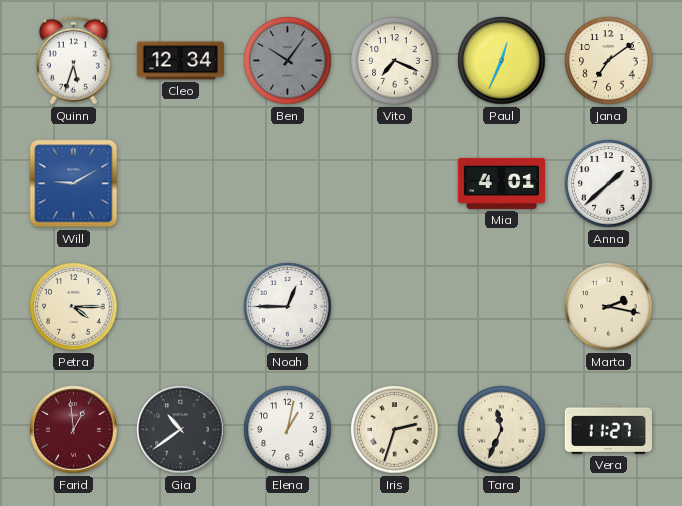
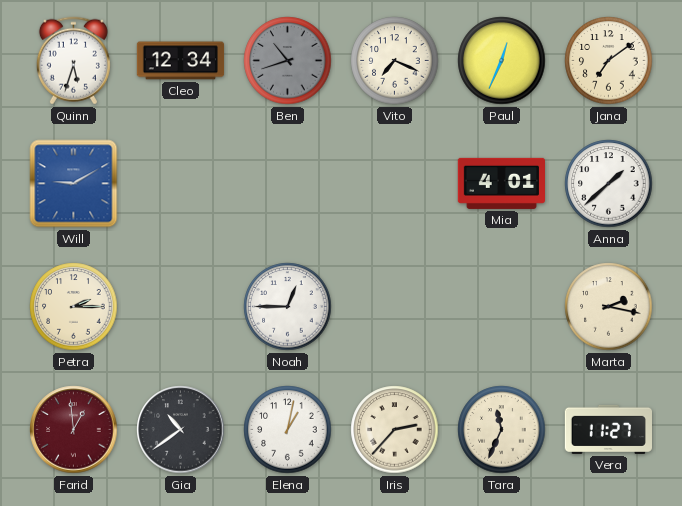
Ben: 10:06 -> 10:42 (288, 61)
Petra: 4:15 -> 2:15 (74, 307)
Iris: 2:33 -> 2:37 (395, 430)
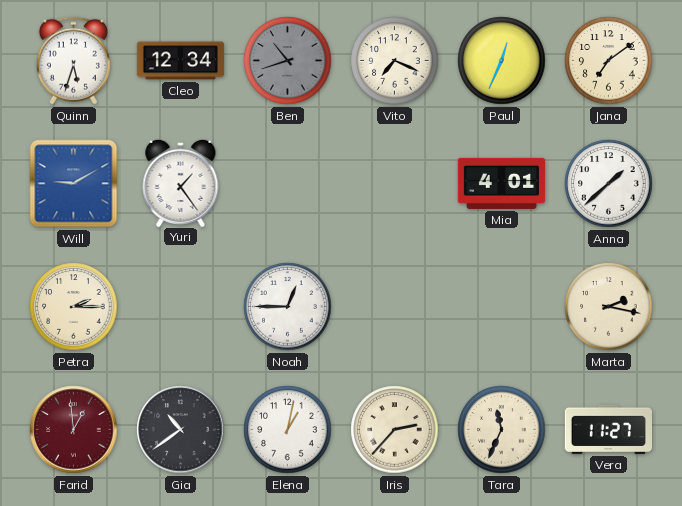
Yuri: none -> 1:24 (181, 182)
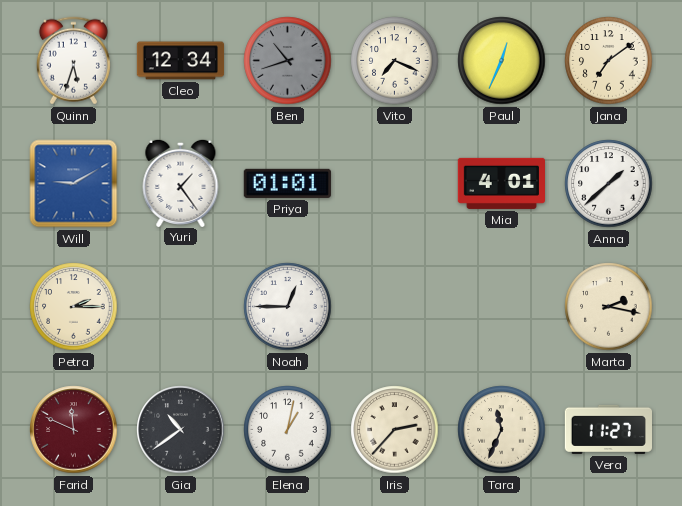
Priya: none -> 01:01 (287, 183)
Farid: 12:59 -> 11:49 (74, 430)
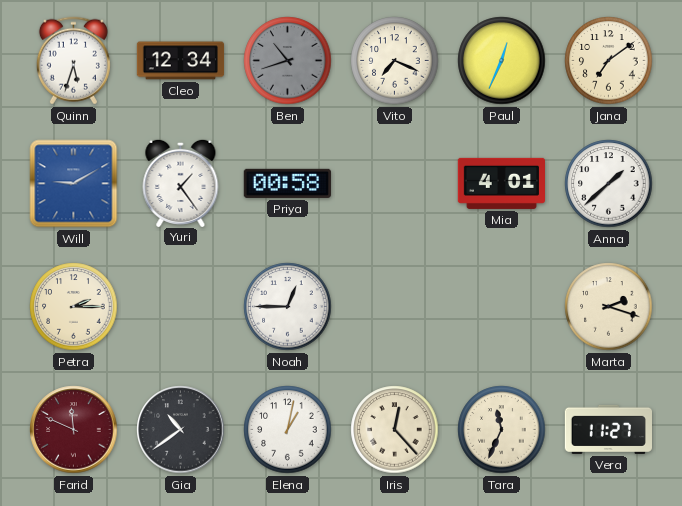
Priya: 01:01 -> 00:58 (287, 183)
Marta: 2:17 -> 2:18 (609, 307)
Iris: 2:37 -> 12:23 (395, 430)
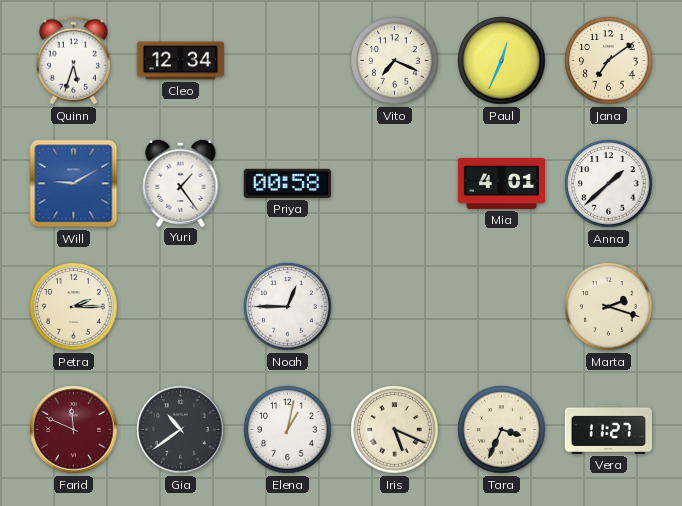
Ben: 10:42 -> none (288, 61)
Iris: 12:23 -> 5:19 (395, 430)
Tara: 11:34 -> 3:34 (502, 430)
